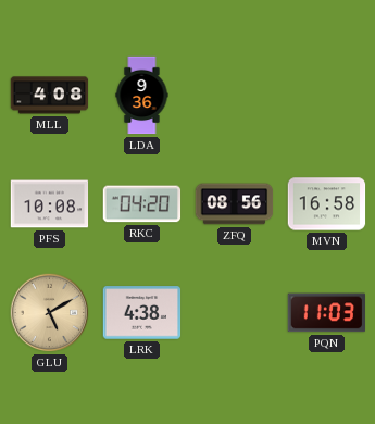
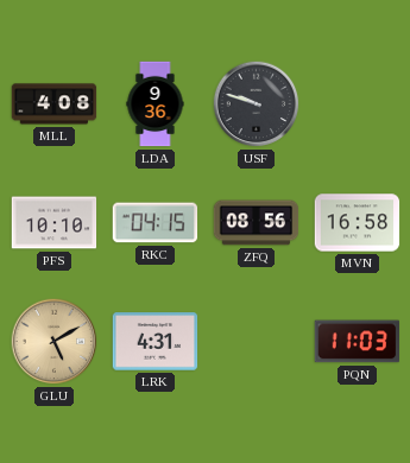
USF: none -> 9:48 (257, 104)
PFS: 10:08 -> 10:10 (55, 223)
RKC: 04:20 -> 04:15 (156, 223)
LRK: 4:38 -> 4:31 (156, 342)
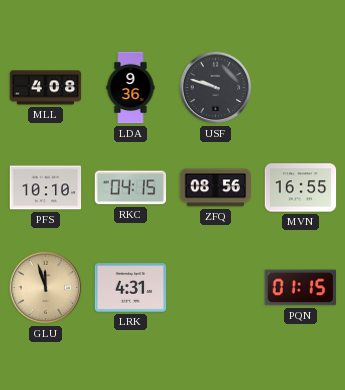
MVN: 16:58 -> 16:55 (301, 188)
GLU: 5:10 -> 11:57 (46, 288)
PQN: 11:03 -> 01:15 (301, 288)
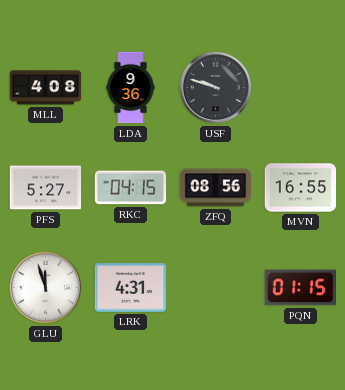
PFS: 10:10 -> 5:27 (46, 188)
GLU dial: champagne -> white (46, 288)
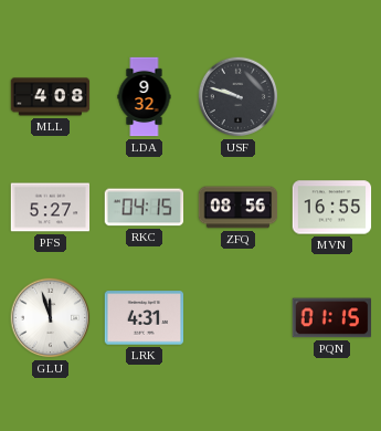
LDA: 9:36 -> 9:32 (145, 97)
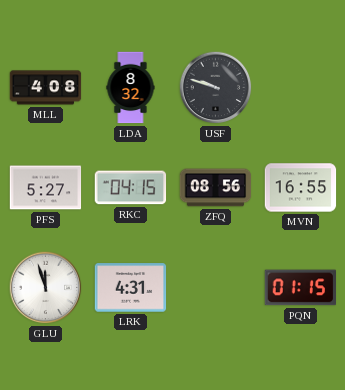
LDA: 9:32 -> 8:32 (131, 88)
